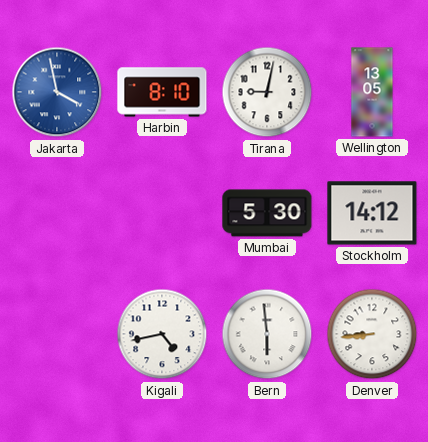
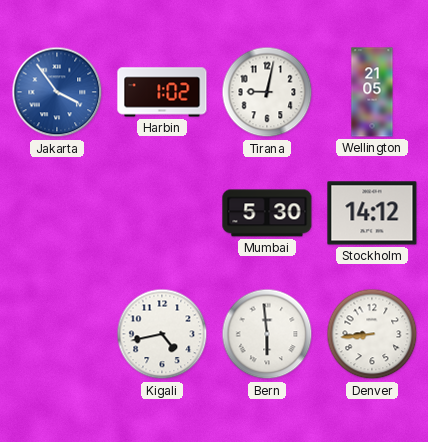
Jakarta: 3:58 -> 3:54 (57, 92)
Harbin: 8:10 -> 1:02 (162, 92)
Wellington: 13:05 -> 21:05 (372, 92)
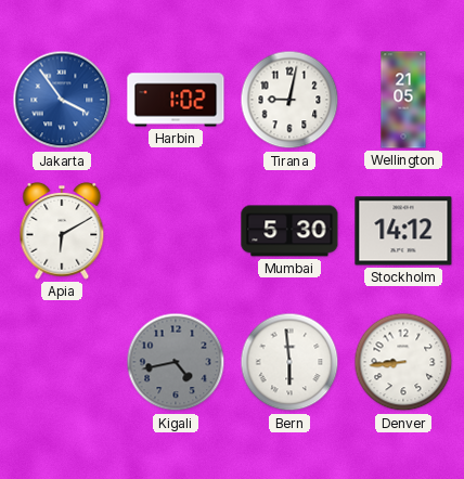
Apia: none -> 6:10 (62, 231)
Kigali dial: white -> grey (176, 362)
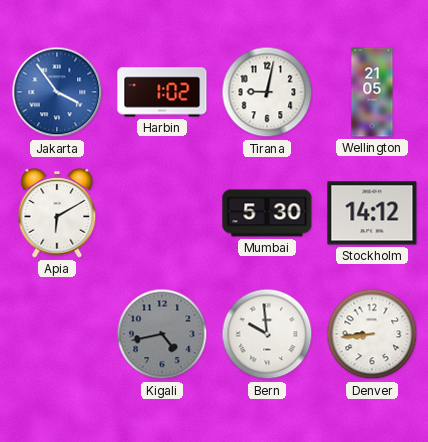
Bern: 5:59 -> 9:59 (267, 334)
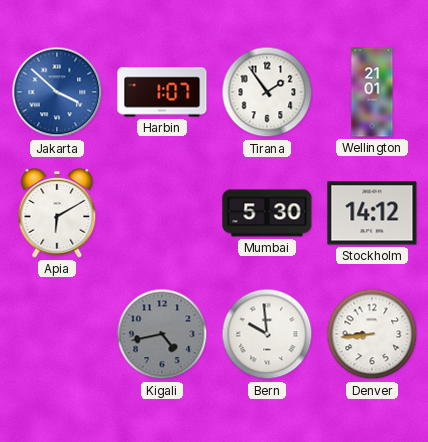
Jakarta: 3:54 -> 3:52 (57, 92)
Harbin: 1:02 -> 1:07 (162, 92)
Tirana: 9:02 -> 1:54 (267, 92)
Wellington: 21:05 -> 21:01 (372, 92)
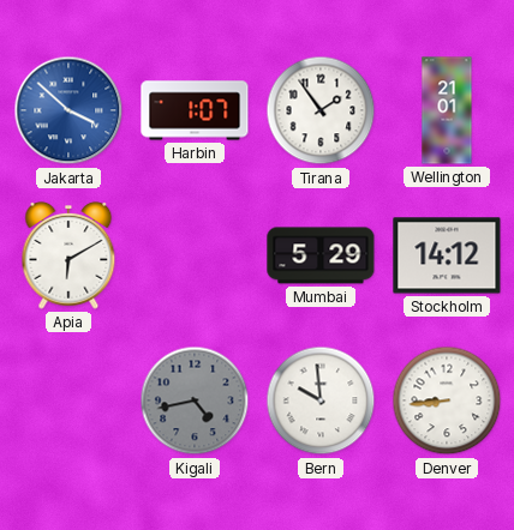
Mumbai: 5:30 -> 5:29 (321, 255)
